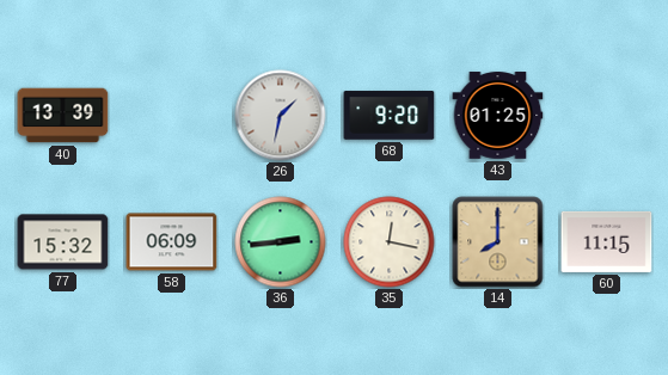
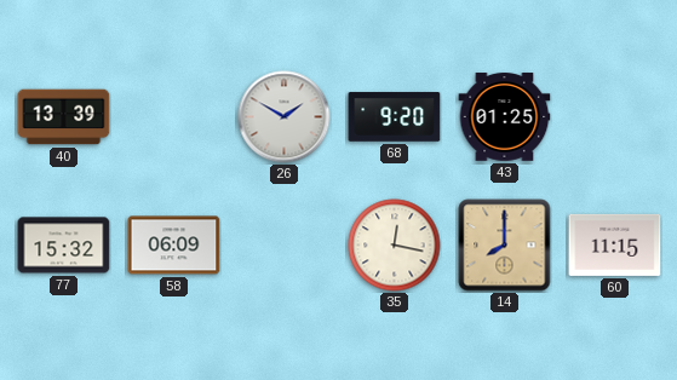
26: 1:32 -> 1:50 (285, 117)
36: 2:44 -> none (281, 242)
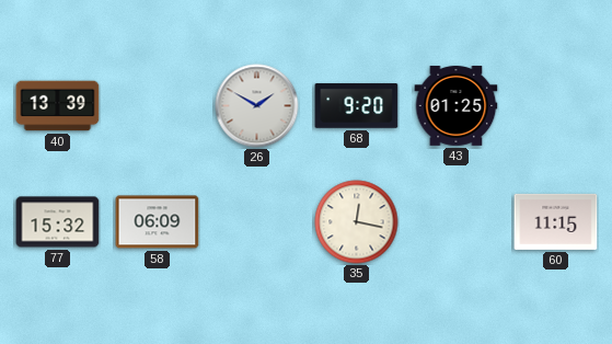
14: 8:00 -> none (505, 246)
